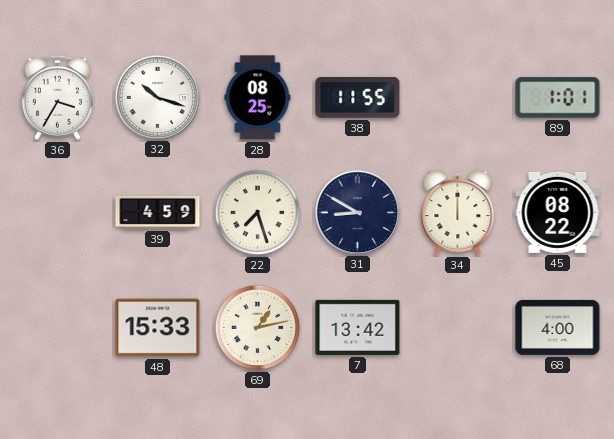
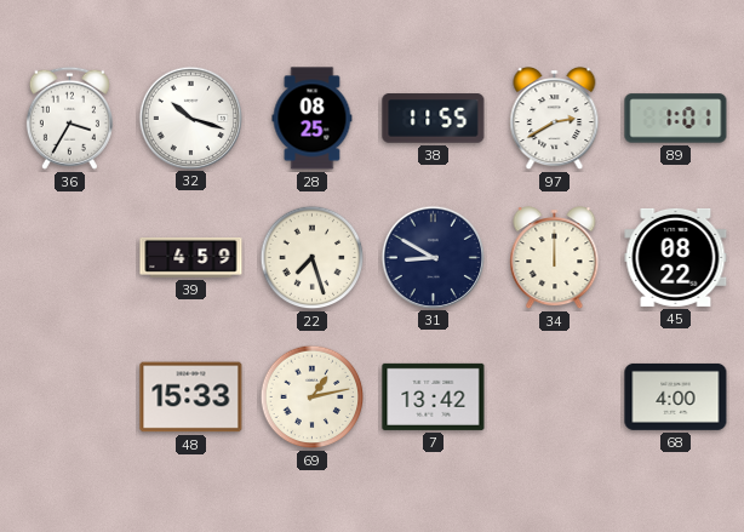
97: none -> 2:40 (555, 119)
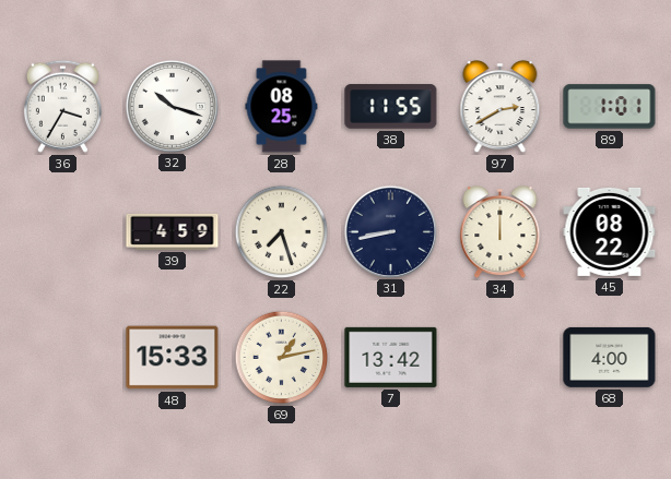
31: 8:50 -> 8:43 (390, 231)
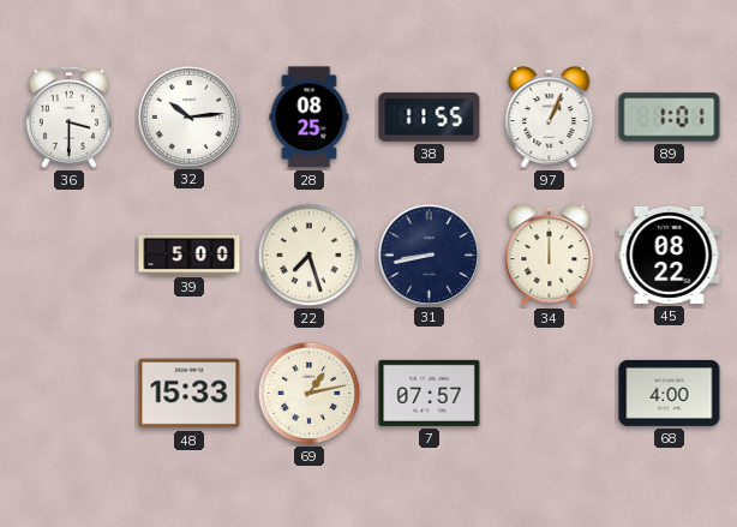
36: 3:35 -> 3:30 (68, 116)
32: 10:18 -> 10:14 (188, 116)
97: 2:40 -> 1:04 (550, 118)
39: 4:59 -> 5:00 (190, 254)
7: 13:42 -> 07:57 (430, 393)
